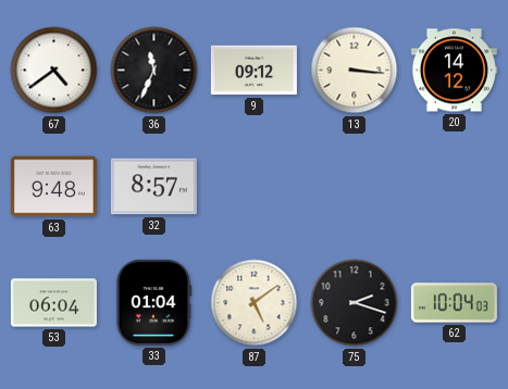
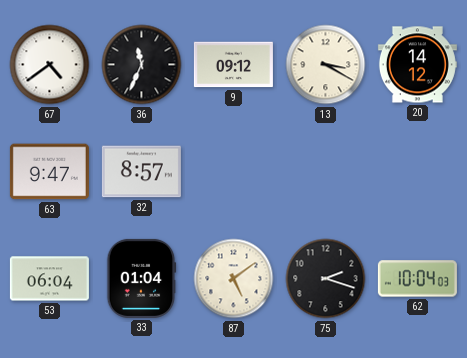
13: 3:16 -> 3:20 (326, 65)
63: 9:48 -> 9:47 (49, 172)
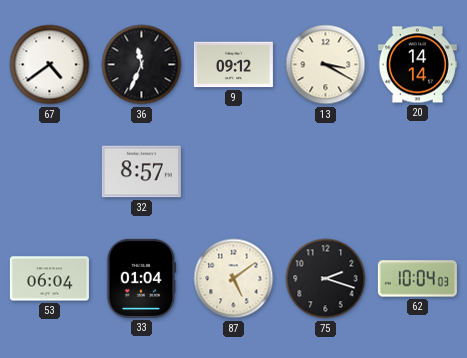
20: 14:12 -> 14:14 (417, 65)
63: 9:47 -> none (49, 172)
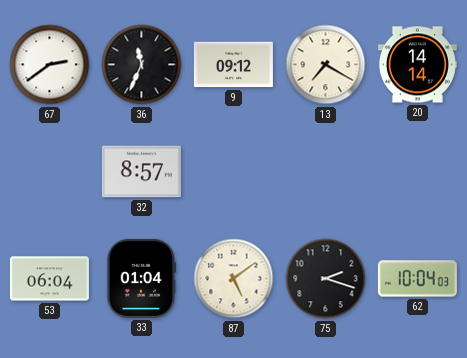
67: 4:39 -> 2:39 (50, 65)
13: 3:20 -> 7:20 (326, 65)
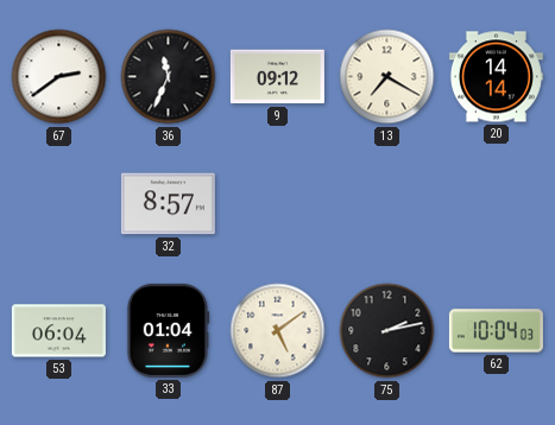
75: 2:18 -> 2:13 (387, 331)
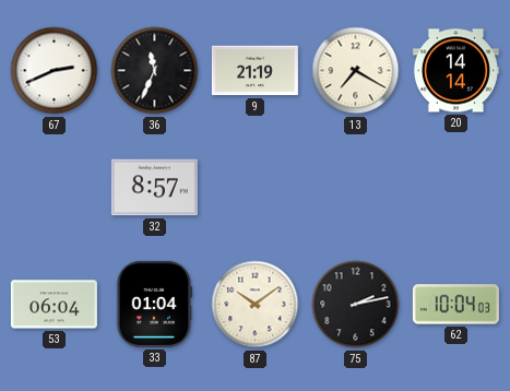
67: 2:39 -> 2:41 (55, 71)
9: 09:12 -> 21:19 (254, 71)
87: 5:09 -> 10:09 (256, 305)
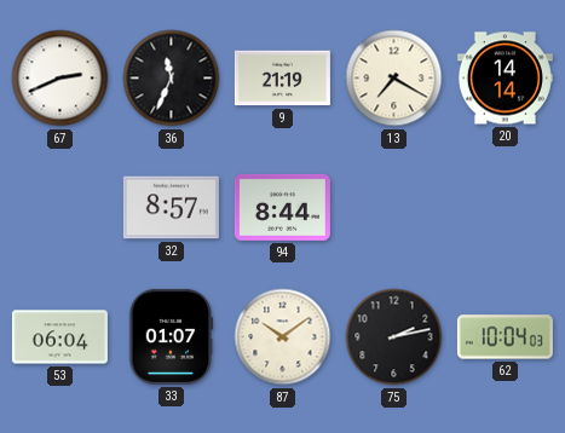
94: none -> 8:44 (282, 207)
33: 01:04 -> 01:07 (171, 336)
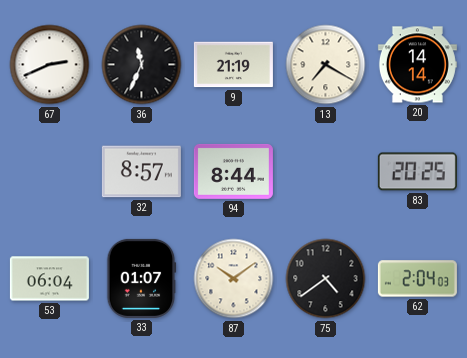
83: none -> 20:25 (417, 172)
75: 2:13 -> 4:39 (326, 279)
62: 10:04 -> 2:04 (417, 279)
